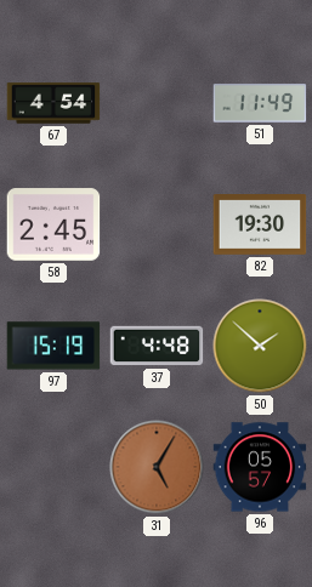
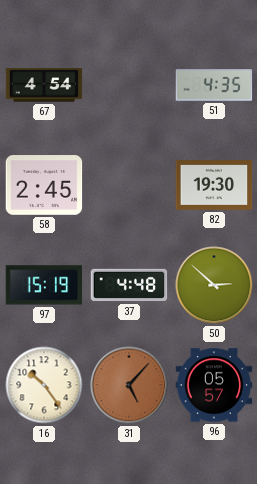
51: 11:49 -> 4:35 (214, 85)
50: 1:52 -> 2:52 (214, 285)
16: none -> 10:24 (44, 385)
31: 5:05 -> 5:07 (129, 385)
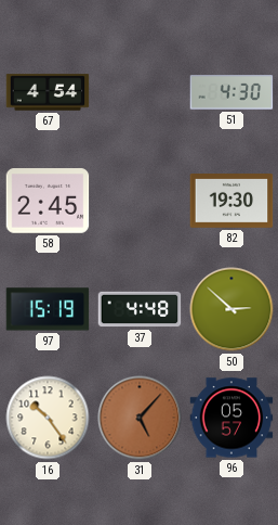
51: 4:35 -> 4:30 (231, 92)
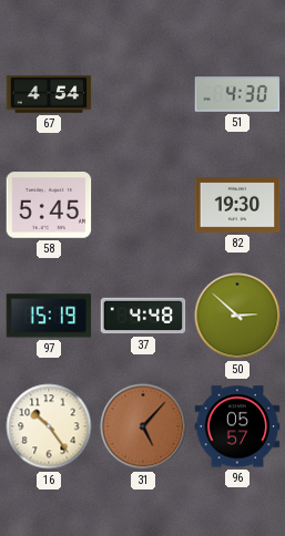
58: 2:45 -> 5:45 (49, 205)
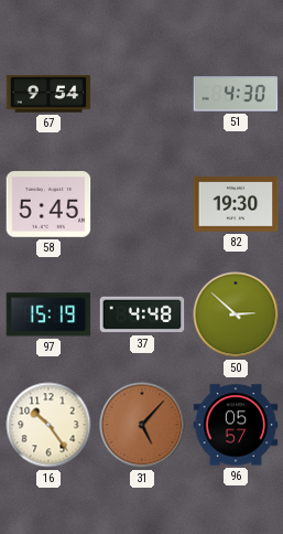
67: 4:54 -> 9:54 (48, 94)
